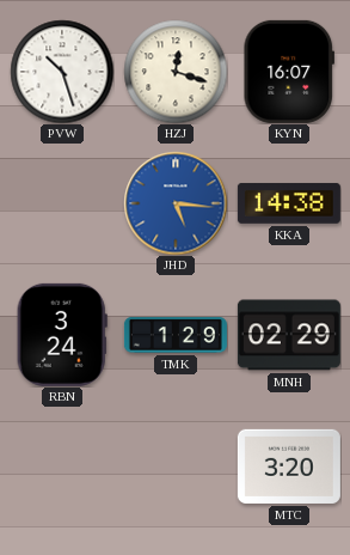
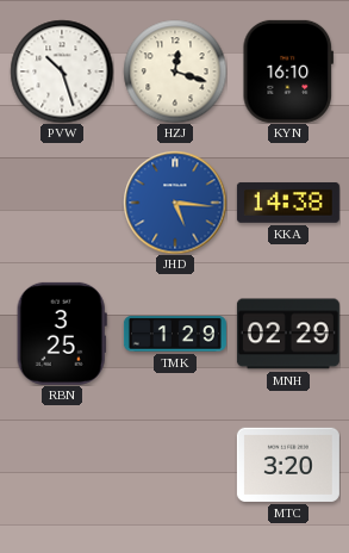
KYN: 16:07 -> 16:10 (287, 72)
RBN: 3:24 -> 3:25 (62, 334)
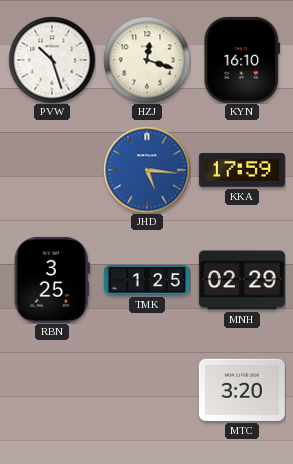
KKA: 14:38 -> 17:59 (242, 170)
TMK: 1:29 -> 1:25 (147, 280)
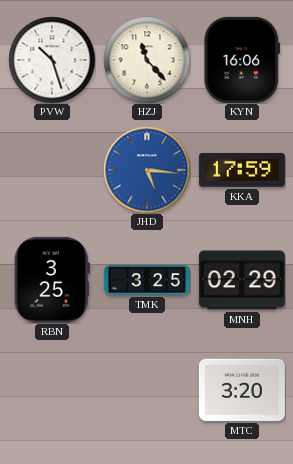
HZJ: 12:18 -> 11:23 (147, 60)
KYN: 16:10 -> 16:06 (241, 60)
TMK: 1:25 -> 3:25 (147, 280)
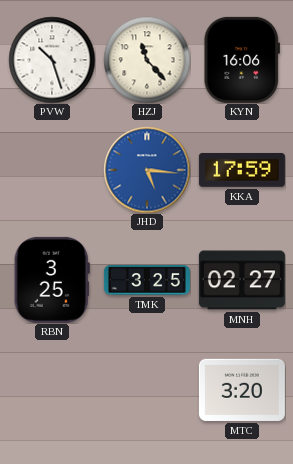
MNH: 02:29 -> 02:27 (242, 280)
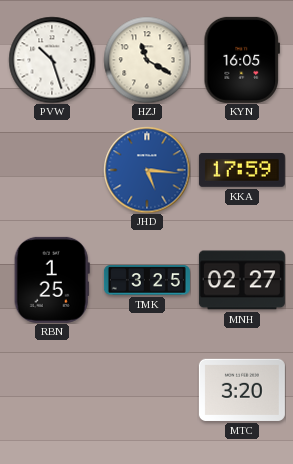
HZJ: 11:23 -> 11:20 (147, 60)
KYN: 16:06 -> 16:05 (241, 60)
RBN: 3:25 -> 1:25 (52, 280)
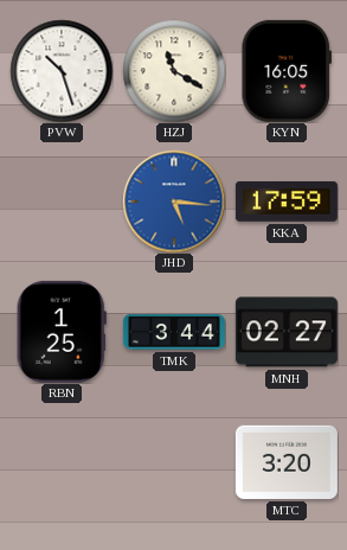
TMK: 3:25 -> 3:44 (174, 332)
